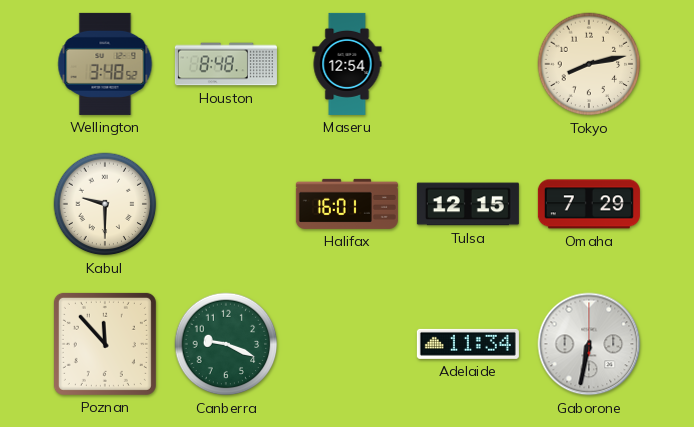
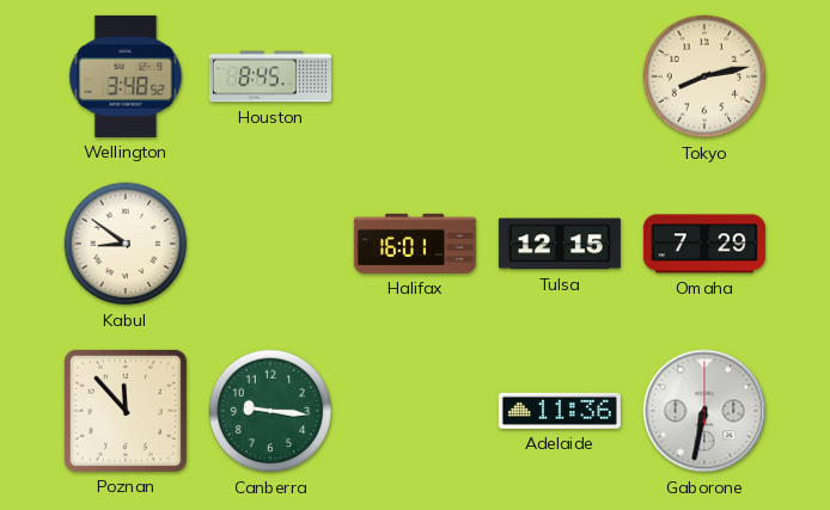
Houston: 8:48 -> 8:45 (270, 76)
Maseru: 12:54 -> none (347, 64)
Kabul: 9:30 -> 8:51 (126, 244)
Canberra: 9:19 -> 9:16 (270, 411)
Adelaide: 11:34 -> 11:36 (560, 411)
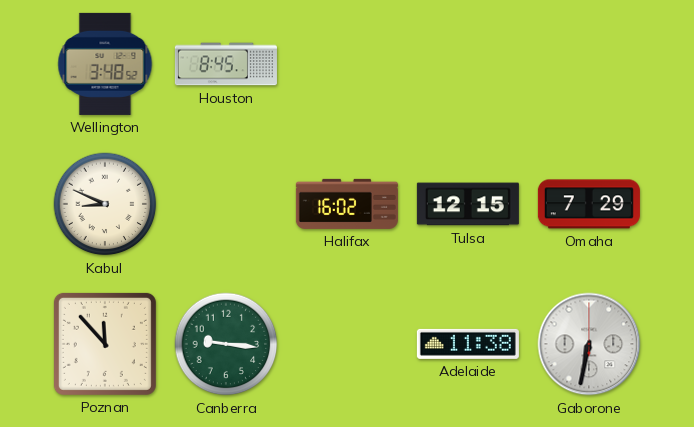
Tokyo: 8:13 -> none (704, 76)
Kabul: 8:51 -> 8:49 (105, 204)
Halifax: 16:01 -> 16:02 (347, 204)
Adelaide: 11:36 -> 11:38 (468, 344)
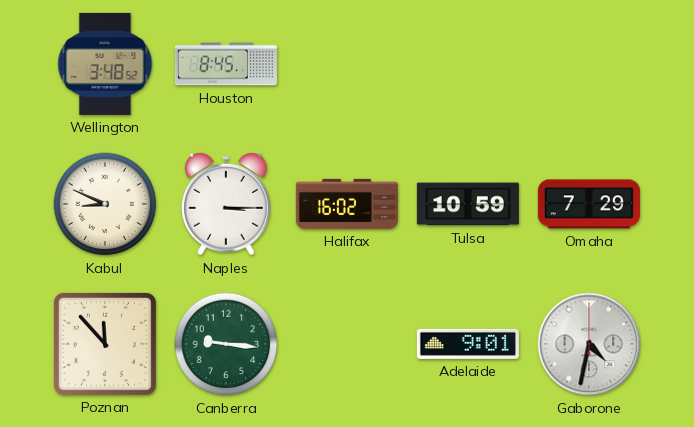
Naples: none -> 3:15 (227, 204)
Tulsa: 12:15 -> 10:59 (468, 204)
Adelaide: 11:38 -> 9:01 (468, 344)
Gaborone: 6:32 -> 4:32 (589, 344)
